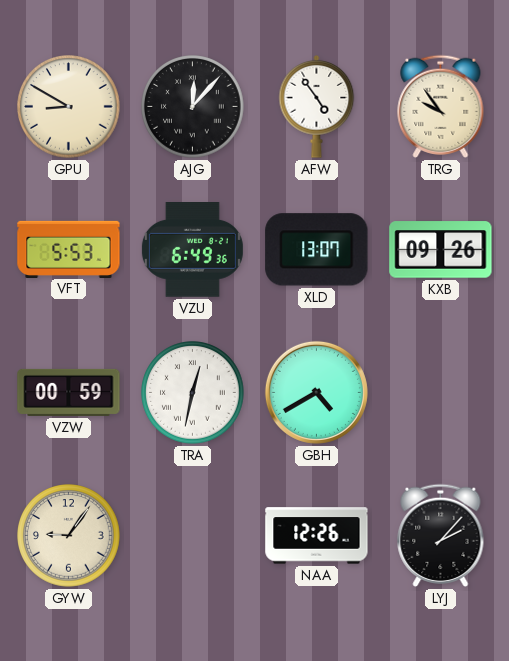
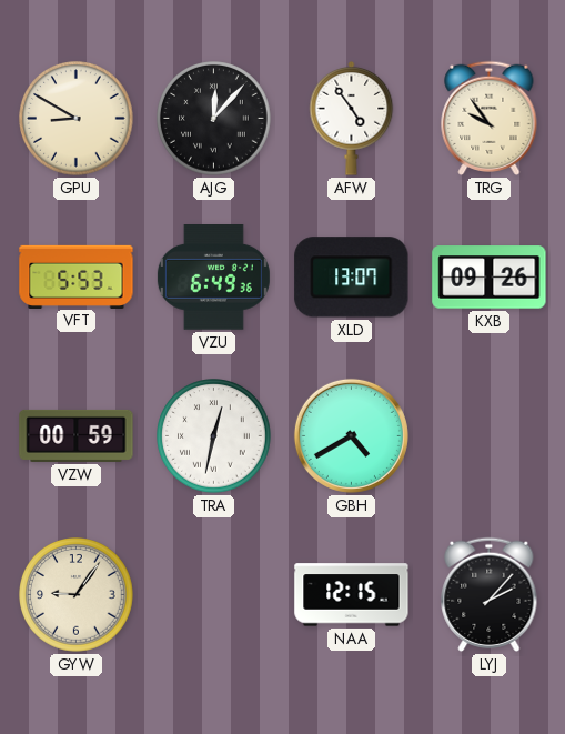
NAA: 12:26 -> 12:15 (352, 595)
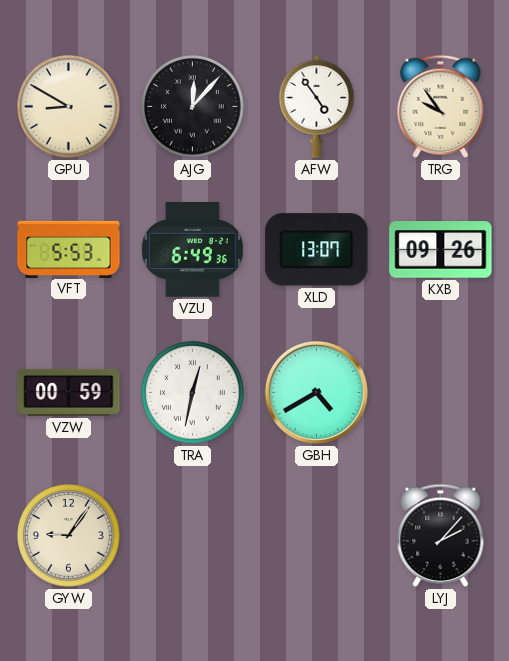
NAA: 12:15 -> none (352, 595)
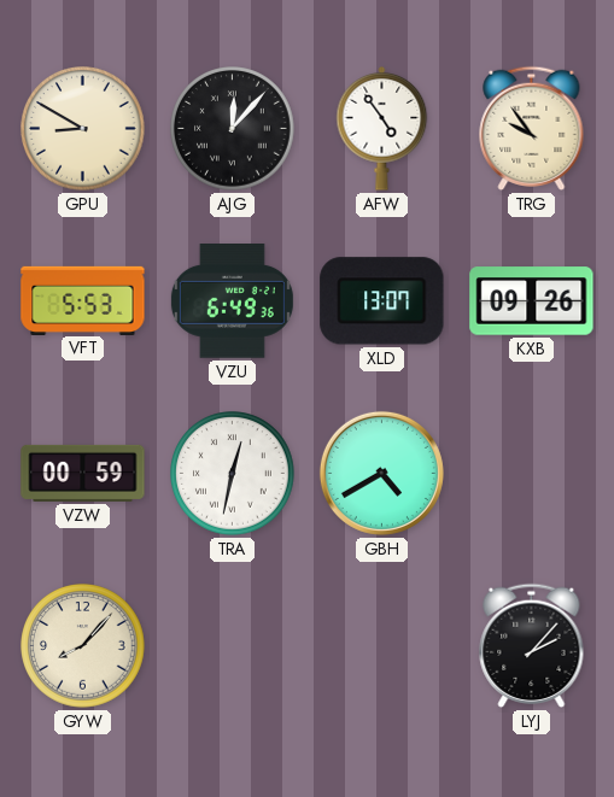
GYW: 9:06 -> 8:07 (83, 646)
